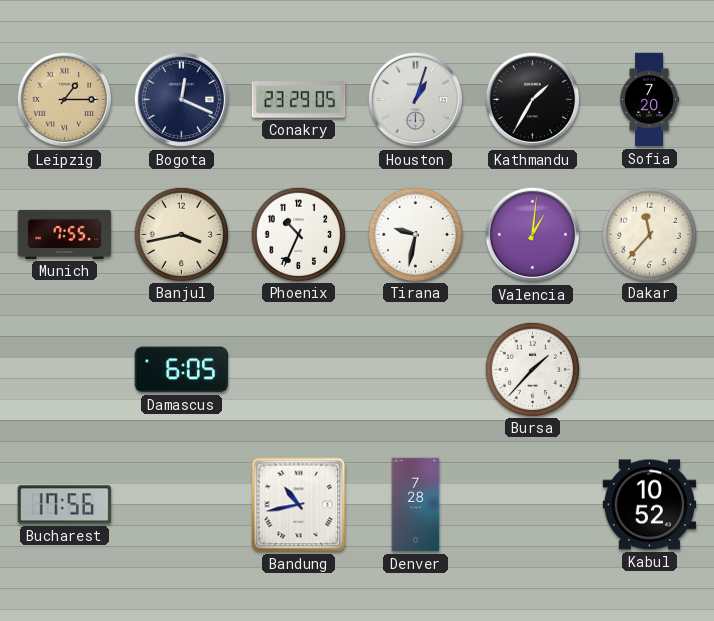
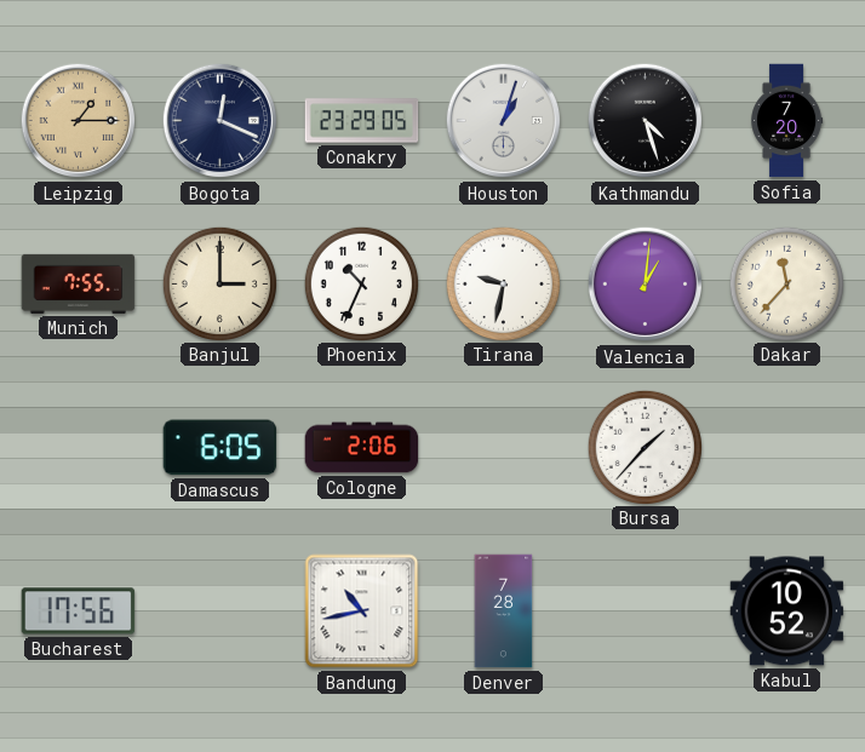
Kathmandu: 1:35 -> 4:27 (646, 121)
Banjul: 3:43 -> 3:00 (219, 283)
Cologne: none -> 2:06 (362, 448)
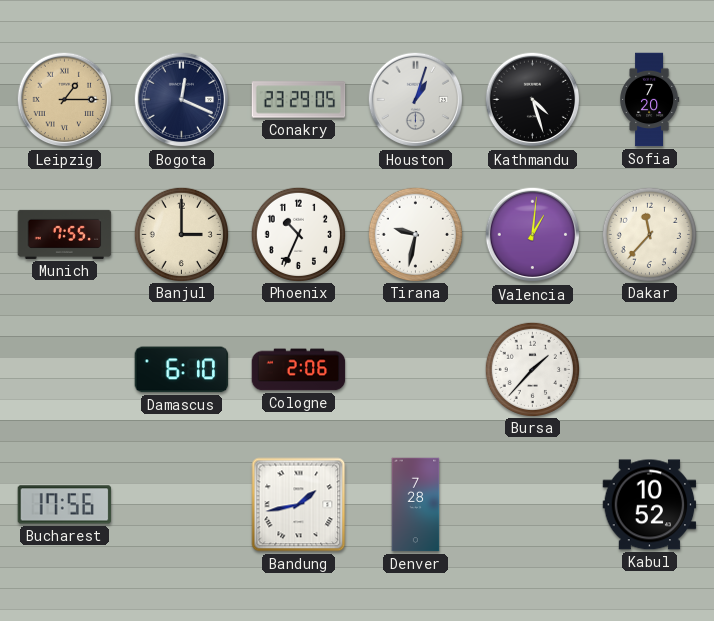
Damascus: 6:05 -> 6:10 (182, 370)
Bandung: 10:43 -> 1:43 (299, 505)
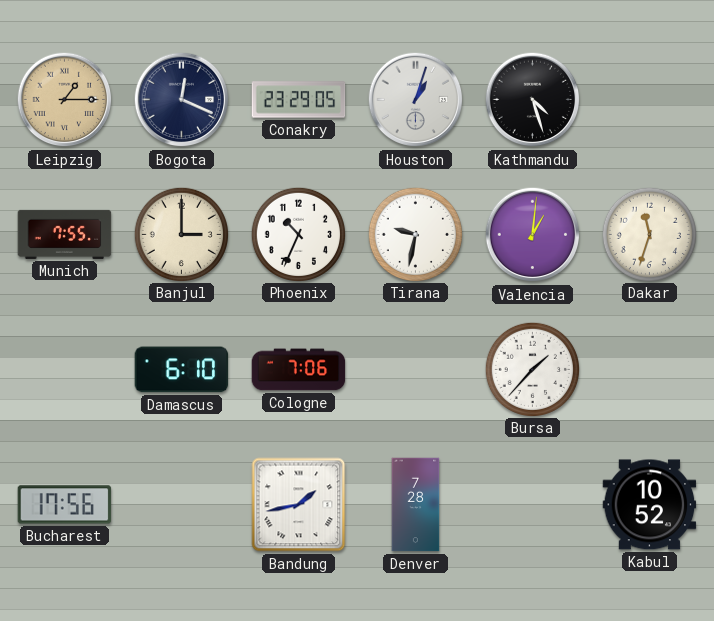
Sofia: 7:20 -> none (650, 100)
Dakar: 11:37 -> 11:33 (649, 234)
Cologne: 2:06 -> 7:06 (299, 370)
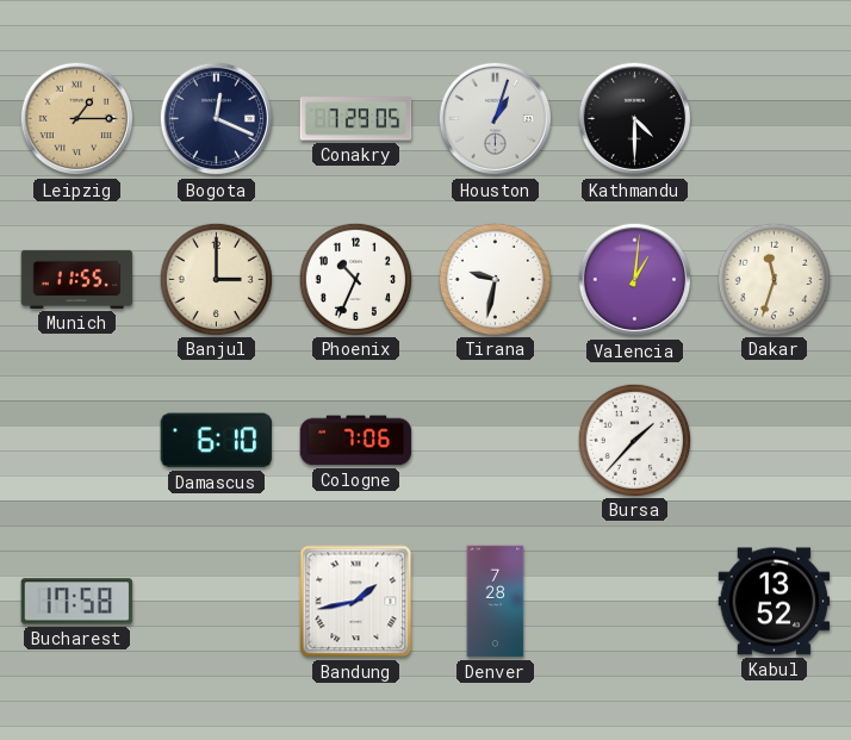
Conakry: 23:29 -> 7:29 (356, 119)
Kathmandu: 4:27 -> 4:30 (635, 119)
Munich: 7:55 -> 11:55 (77, 279)
Bucharest: 17:56 -> 17:58 (77, 602)
Kabul: 10:52 -> 13:52 (775, 602)
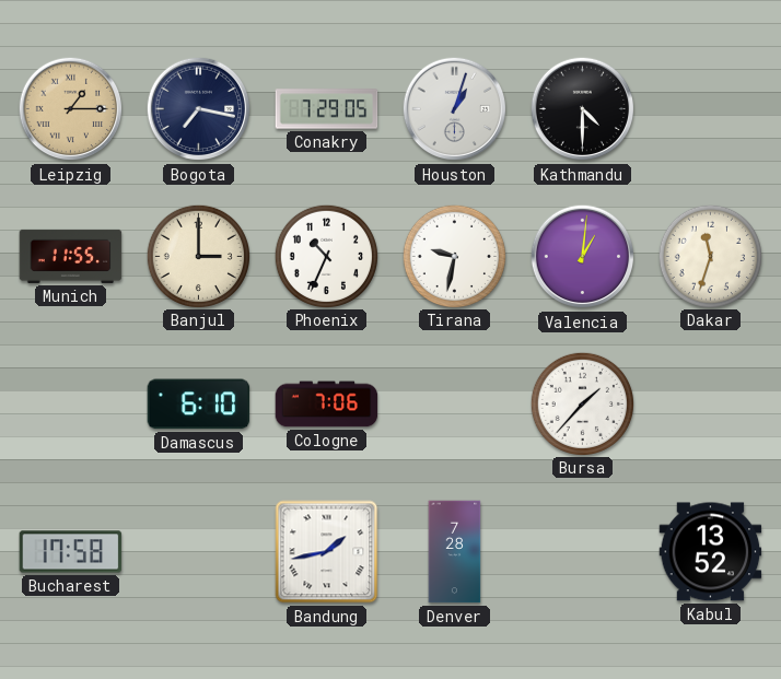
Bogota: 12:19 -> 7:17 (199, 109)
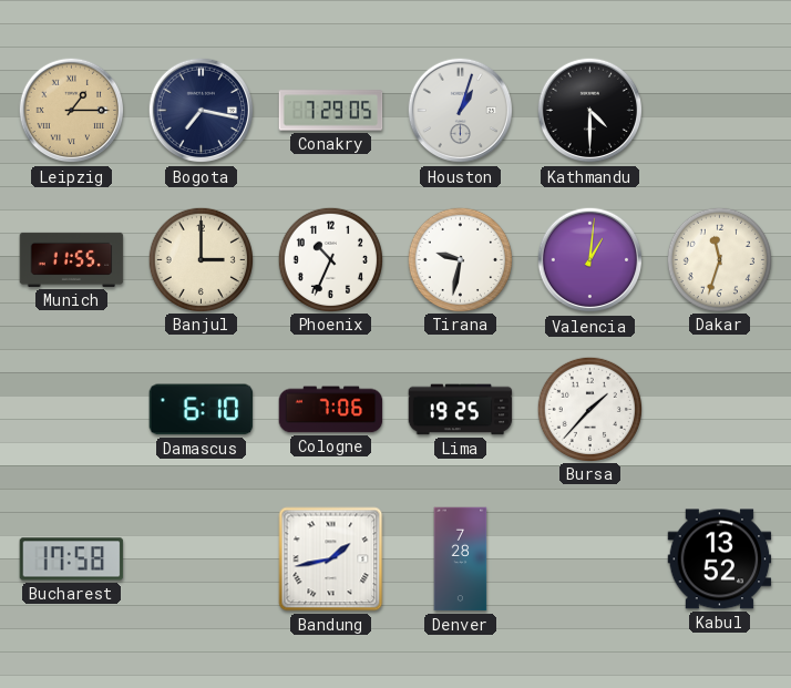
Lima: none -> 19:25 (461, 410)
